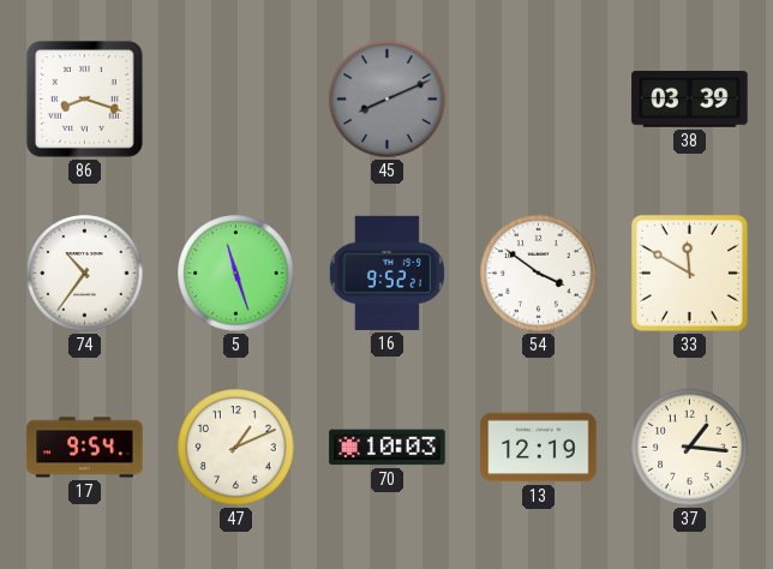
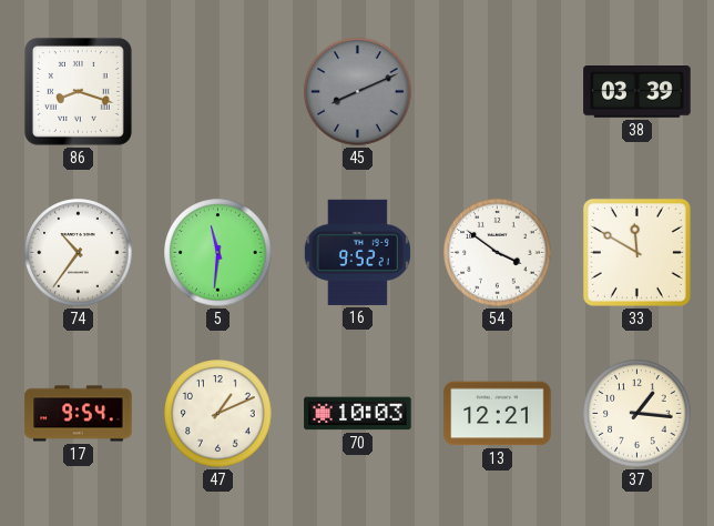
5: 11:27 -> 11:31 (218, 253)
13: 12:19 -> 12:21 (498, 414)
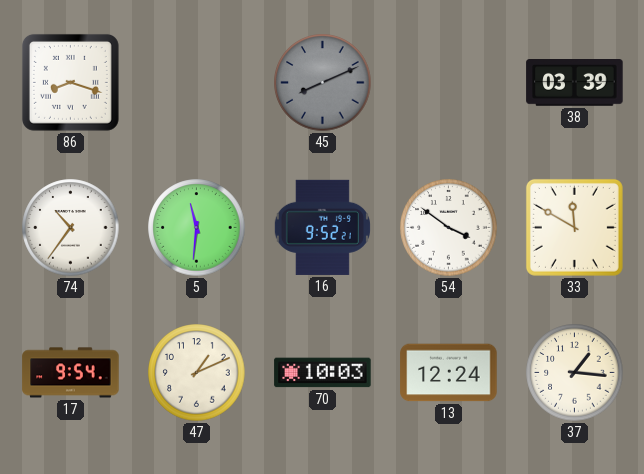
13: 12:21 -> 12:24 (449, 373)
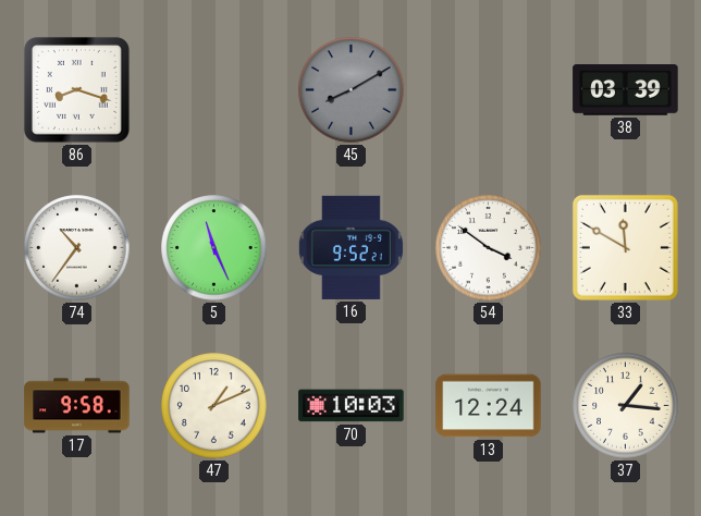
45: 8:11 -> 8:10 (352, 90)
5: 11:31 -> 11:26 (214, 248)
17: 9:54 -> 9:58 (77, 406)
